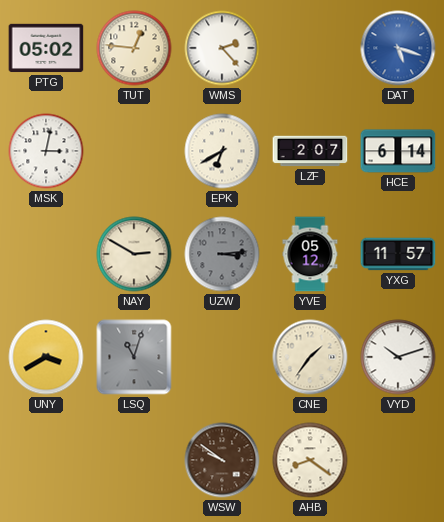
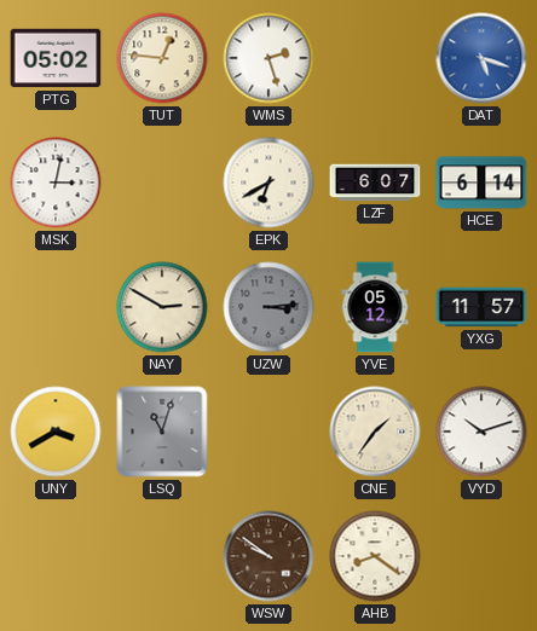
WMS: 2:23 -> 2:27 (268, 58)
LZF: 2:07 -> 6:07 (375, 183)
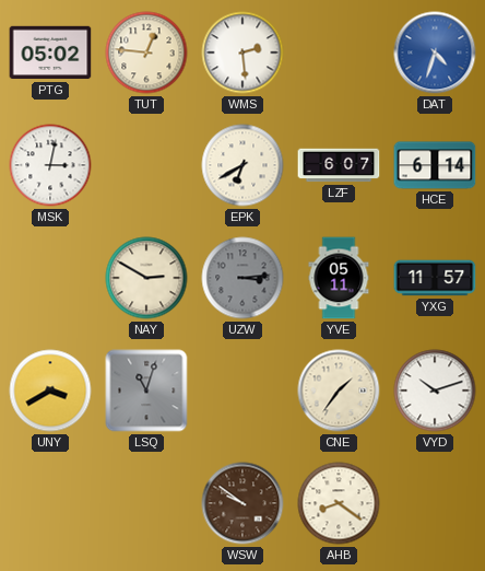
WMS: 2:27 -> 2:29 (242, 53)
DAT: 5:18 -> 4:33 (435, 53)
YVE: 05:12 -> 05:11 (339, 278)
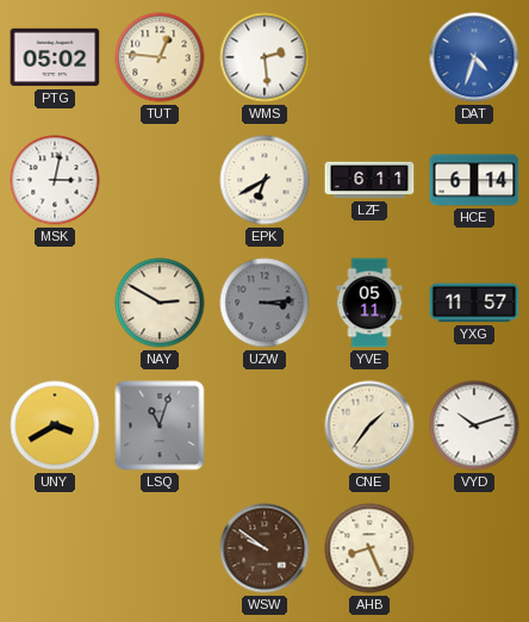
LZF: 6:07 -> 6:11 (369, 180)
AHB: 8:21 -> 8:26 (369, 548)
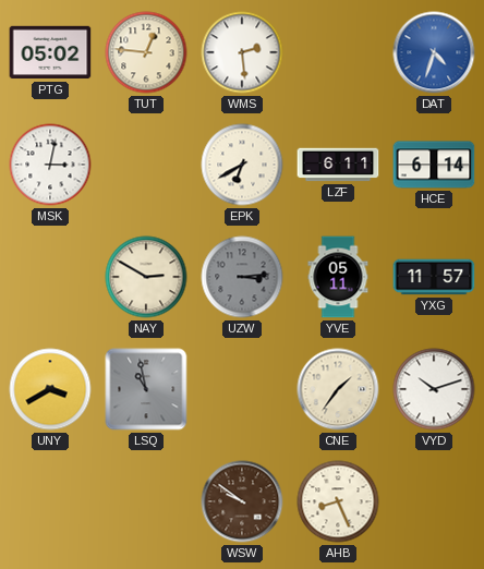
LSQ: 11:03 -> 10:58 (146, 389)
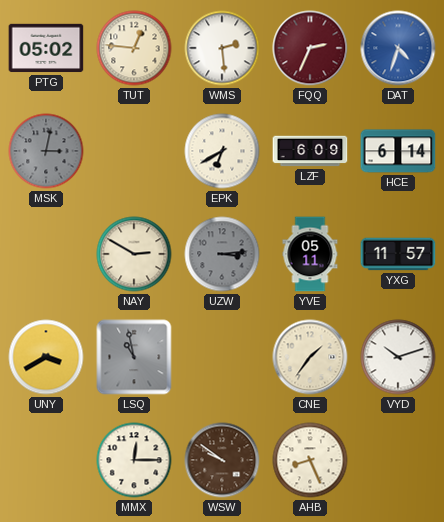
FQQ: none -> 2:34 (310, 48)
MSK dial: white -> grey (46, 151)
LZF: 6:11 -> 6:09 (310, 151)
MMX: none -> 12:15 (134, 460)
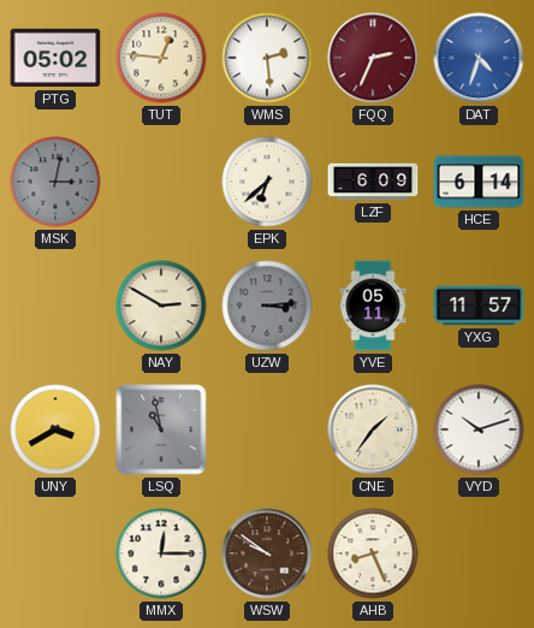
EPK: 6:40 -> 6:38 (267, 182)
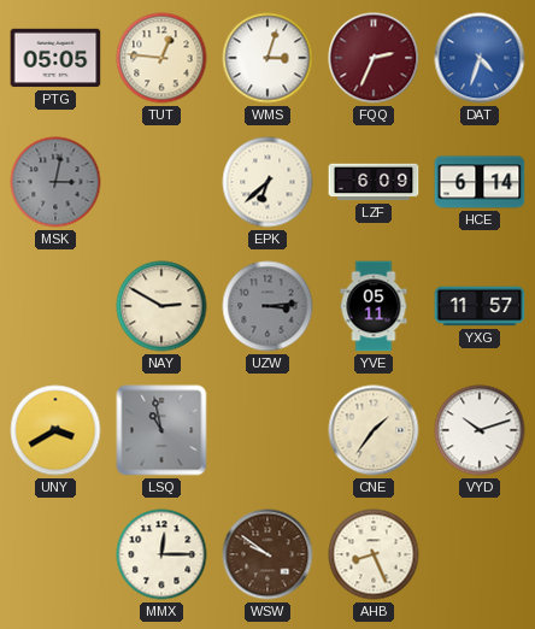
PTG: 05:02 -> 05:05 (55, 58)
WMS: 2:29 -> 3:03 (267, 58)
